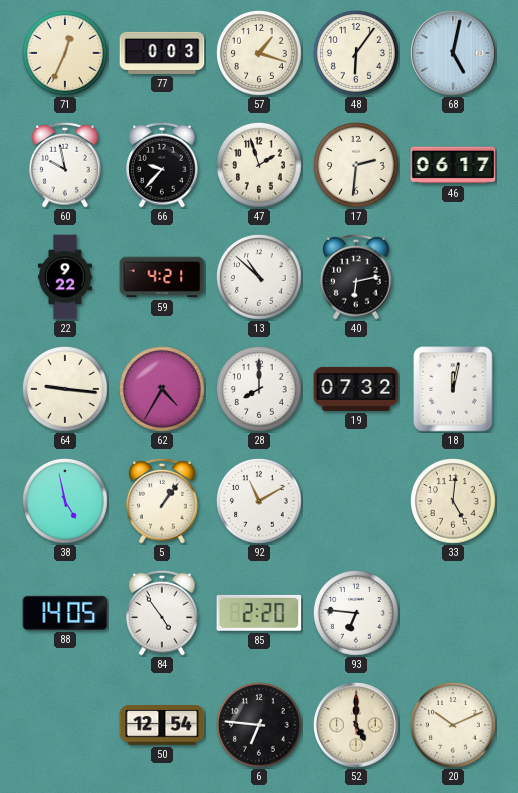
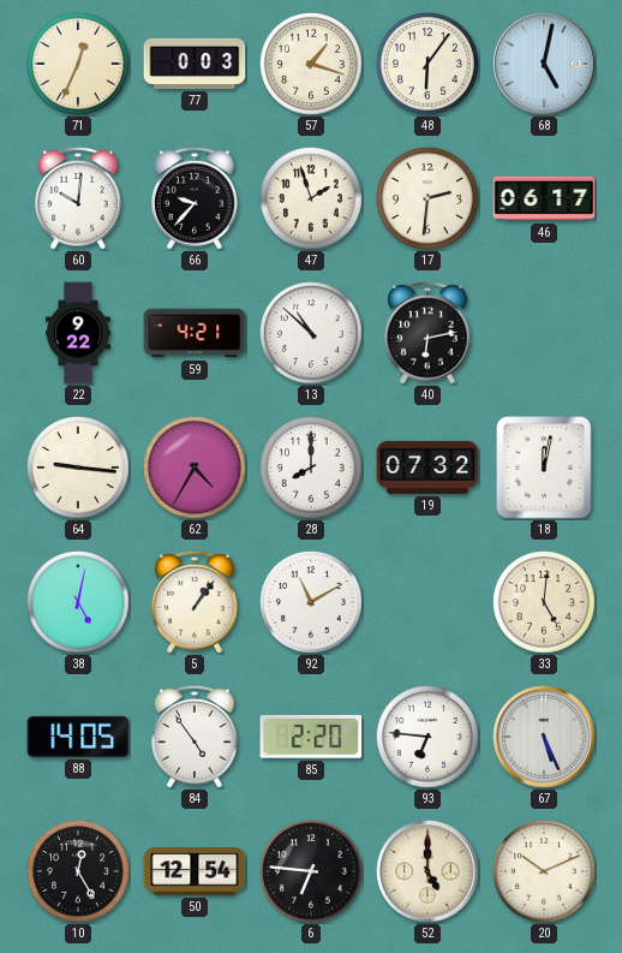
60: 9:58 -> 10:01 (79, 198)
38: 4:58 -> 5:02 (79, 603)
67: none -> 5:26 (544, 737)
10: none -> 12:25 (79, 872)
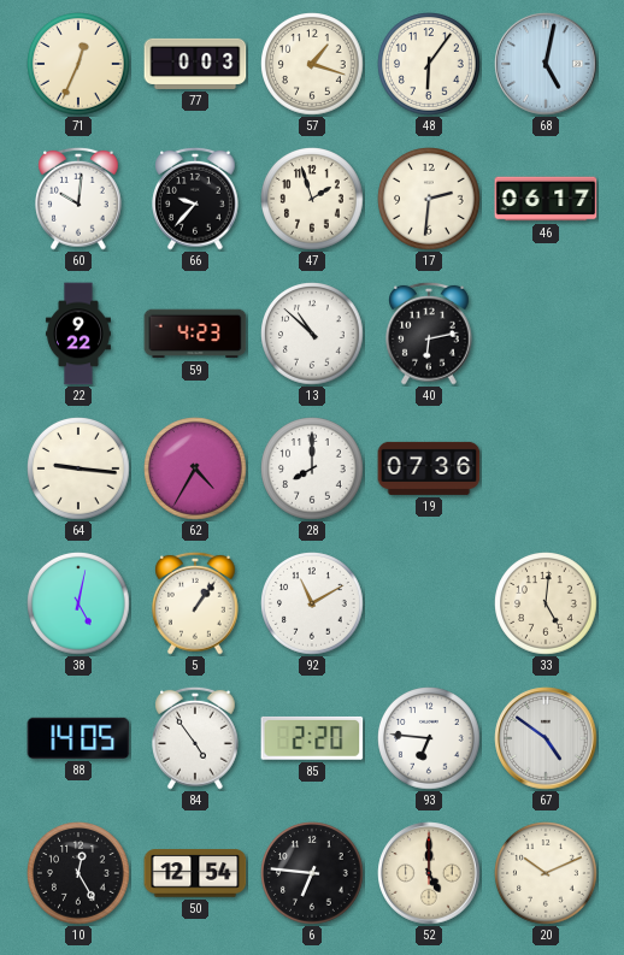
59: 4:21 -> 4:23 (195, 334)
19: 07:32 -> 07:36 (429, 468)
18: 12:02 -> none (544, 467)
67: 5:26 -> 4:51 (546, 738)
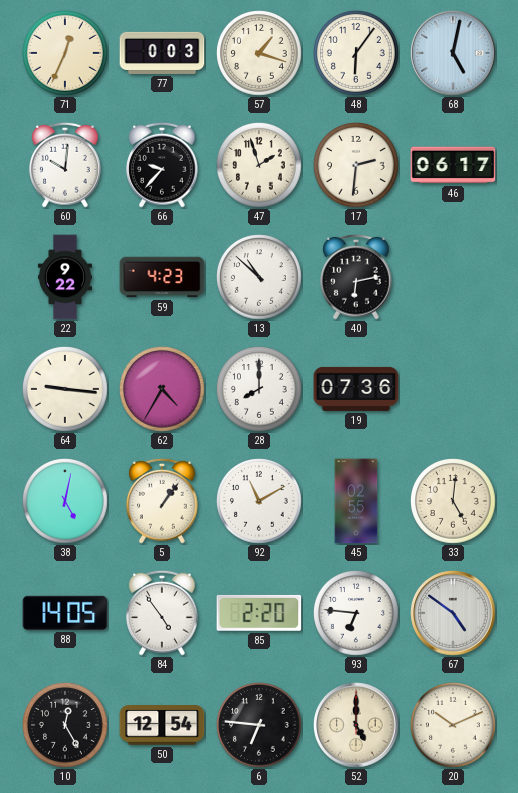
45: none -> 02:55 (356, 501)
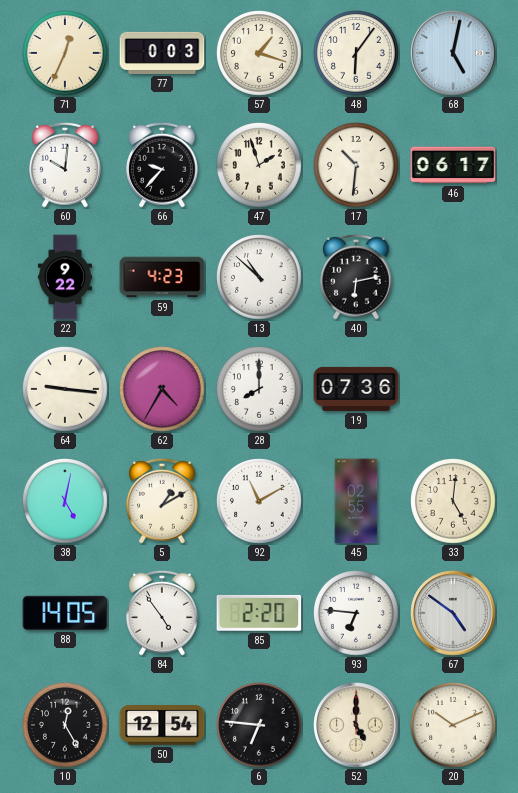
17: 2:31 -> 10:31 (357, 166)
5: 1:06 -> 1:10 (163, 501)
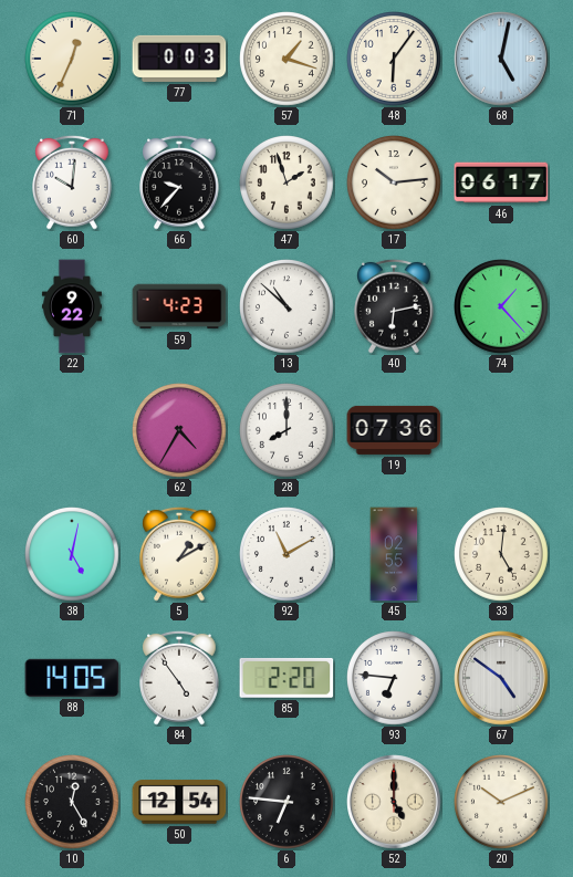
17: 10:31 -> 10:14 (395, 184)
74: none -> 1:23 (502, 307)
64: 9:16 -> none (66, 390)
